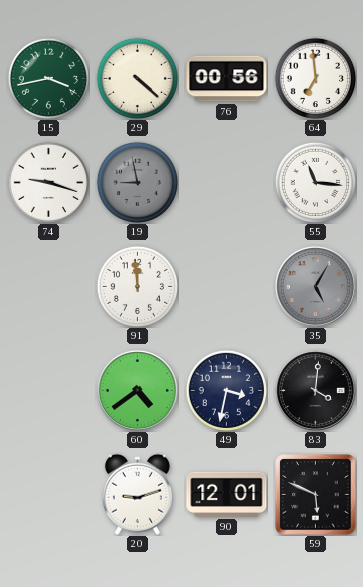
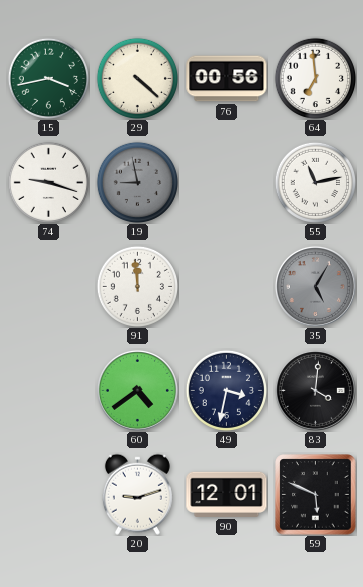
55: 11:16 -> 11:13 (315, 182)
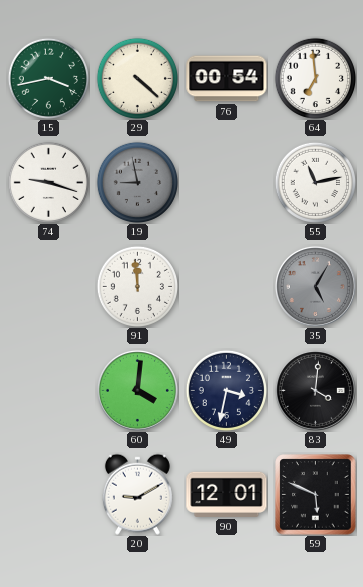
76: 00:56 -> 00:54 (227, 79)
60: 4:39 -> 4:01 (137, 390)
20: 9:12 -> 9:10 (137, 494)
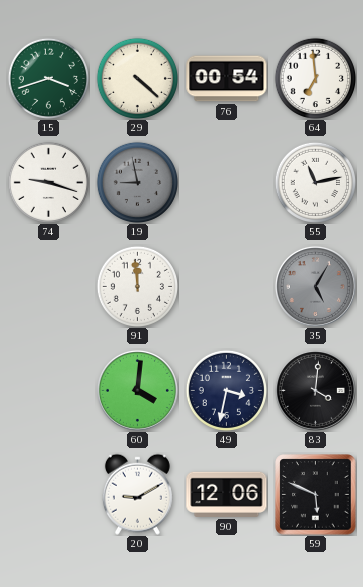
15: 3:43 -> 3:42 (48, 78)
90: 12:01 -> 12:06 (227, 494)
